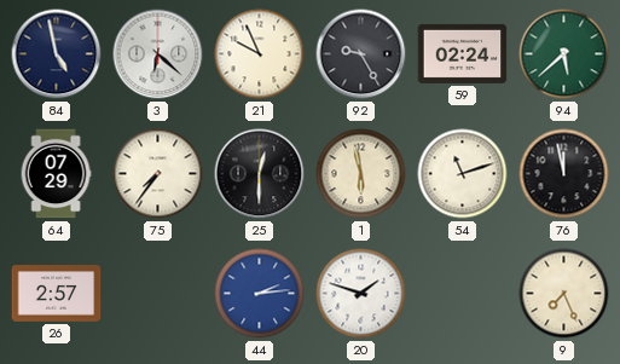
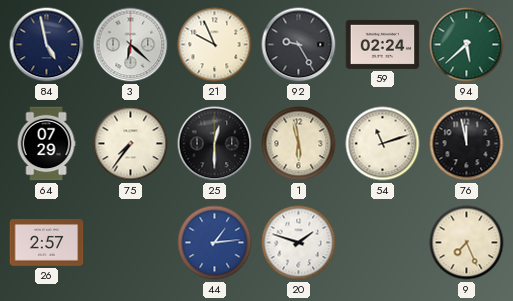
44: 2:14 -> 1:14 (215, 243)
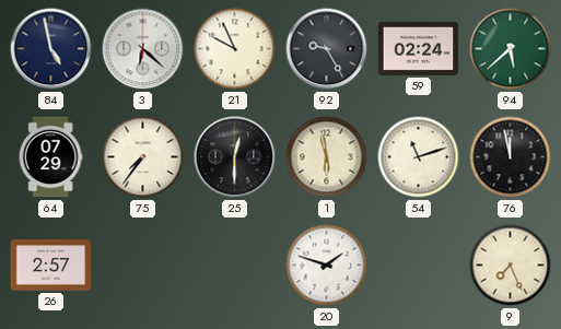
44: 1:14 -> none (215, 243)
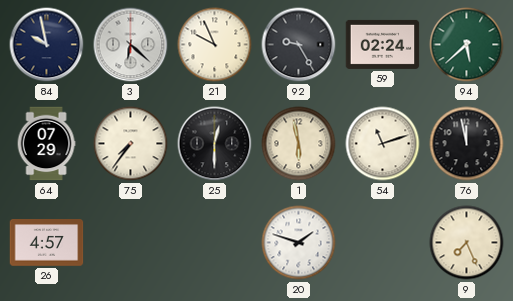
84: 4:58 -> 9:58 (47, 45)
26: 2:57 -> 4:57 (47, 243)
